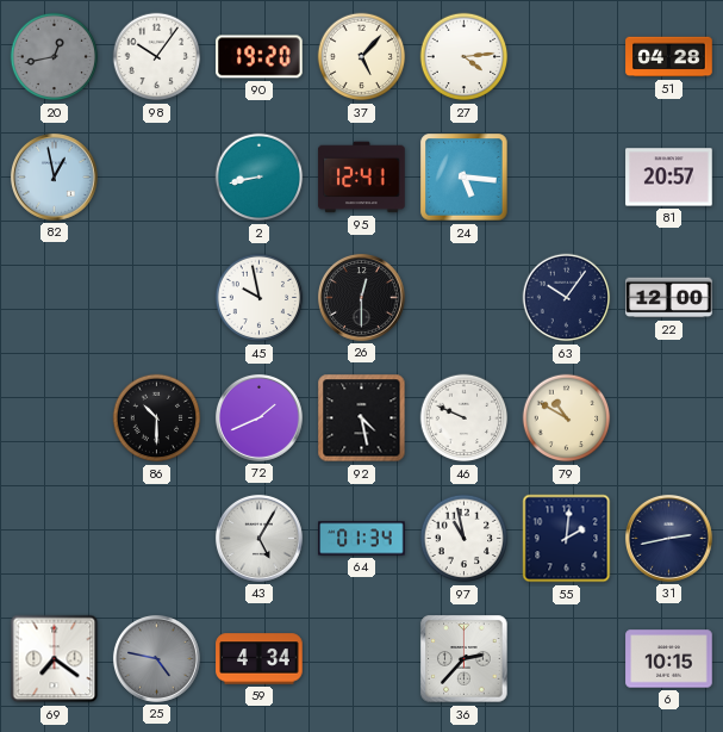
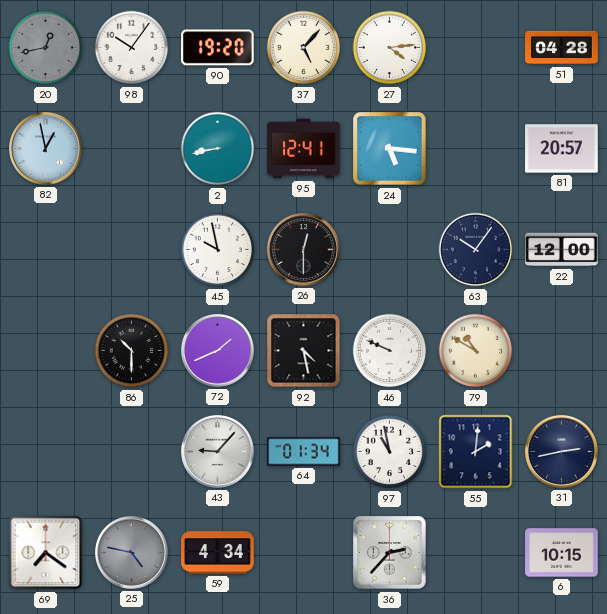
43: 5:05 -> 9:07 (217, 451)
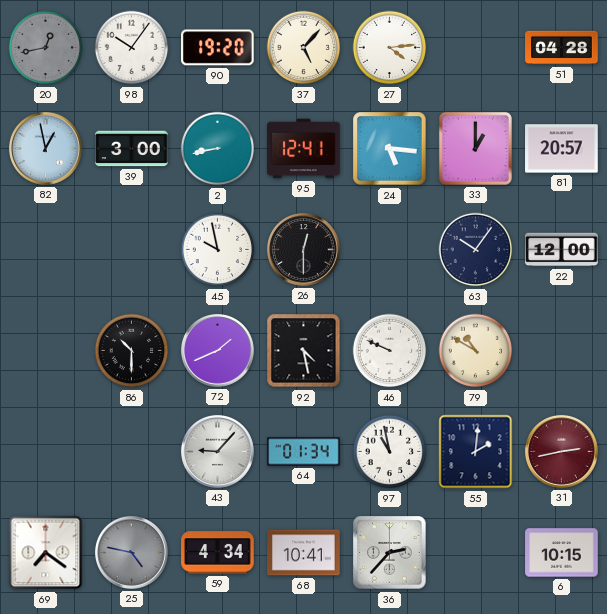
39: none -> 3:00 (132, 149)
33: none -> 1:00 (475, 148)
31 dial: navy -> burgundy (561, 451)
68: none -> 10:41 (304, 553)
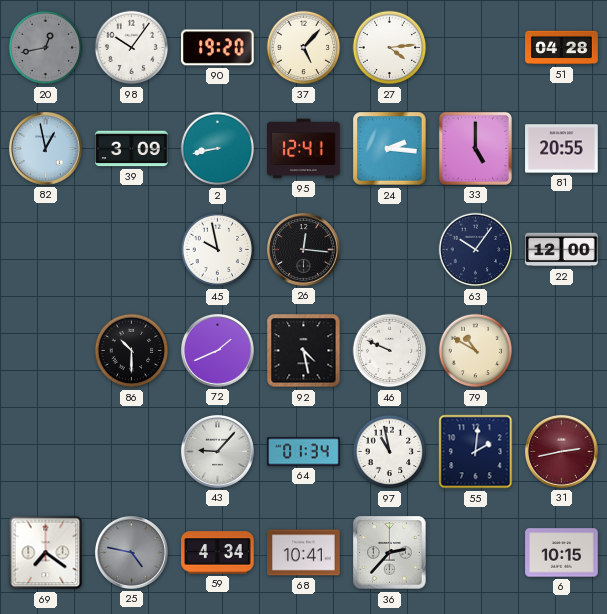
39: 3:00 -> 3:09 (132, 149)
24: 5:16 -> 2:16 (390, 149)
33: 1:00 -> 5:00 (475, 148)
81: 20:57 -> 20:55 (562, 149)
26: 12:30 -> 12:16 (303, 249)
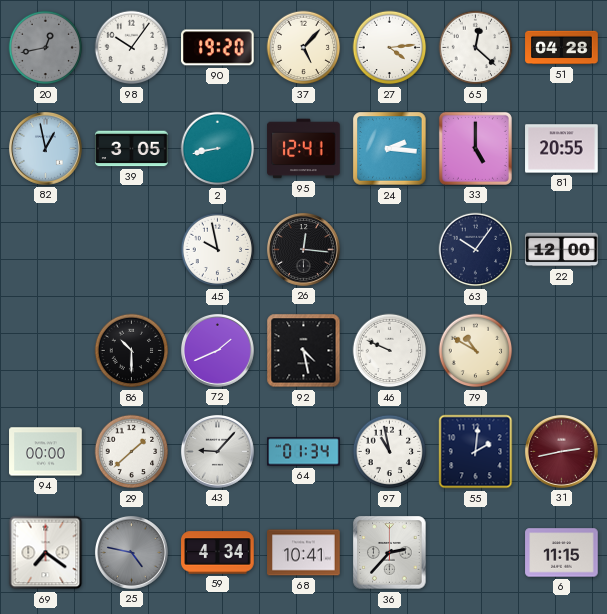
65: none -> 12:22 (476, 48)
39: 3:09 -> 3:05 (132, 149)
94: none -> 00:00 (46, 452)
29: none -> 1:38 (132, 452)
6: 10:15 -> 11:15 (562, 553)
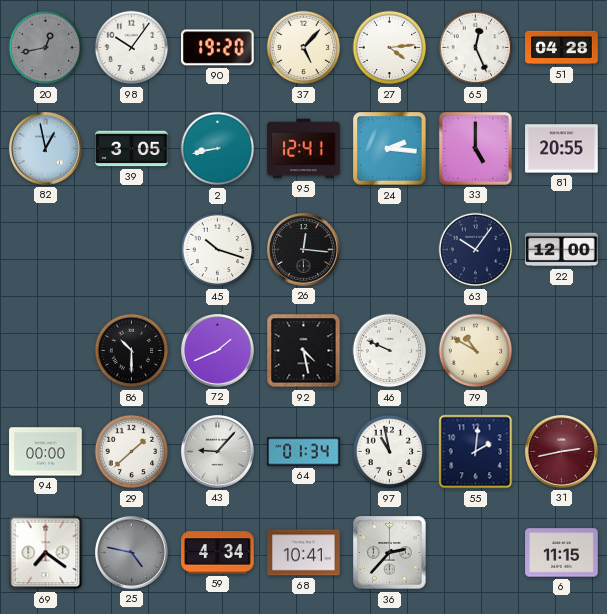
65: 12:22 -> 12:26 (476, 48)
45: 9:58 -> 10:18 (218, 250)
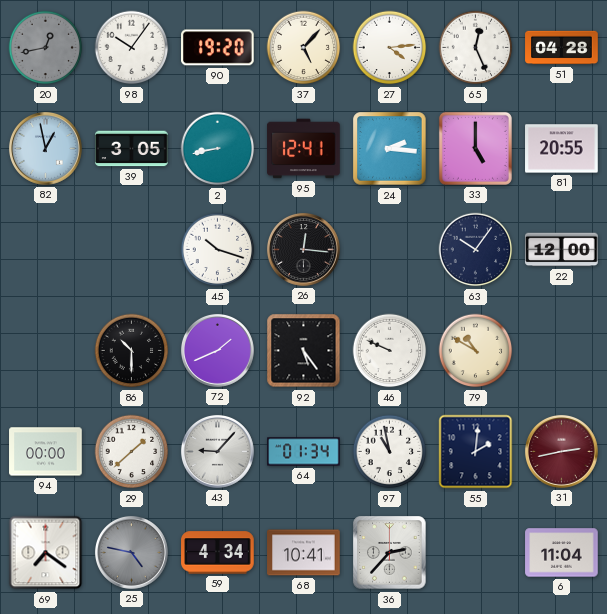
92: 4:28 -> 5:24 (304, 351)
6: 11:15 -> 11:04 (562, 553)
